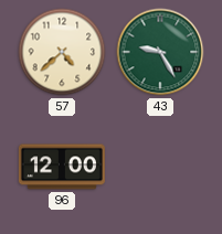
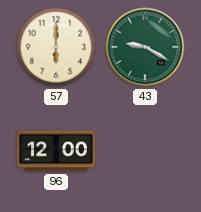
57: 4:38 -> 6:00 (56, 47)
43: 9:25 -> 9:20 (145, 47)
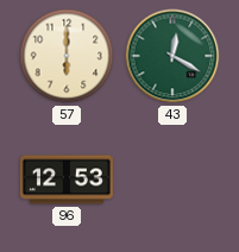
43: 9:20 -> 12:20 (172, 56)
96: 12:00 -> 12:53 (67, 179)
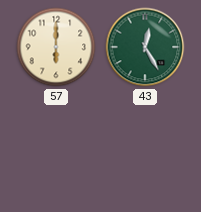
43: 12:20 -> 12:25 (145, 47)
96: 12:53 -> none (67, 179)
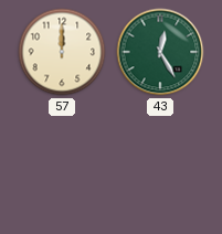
57: 6:00 -> 12:00 (62, 52)
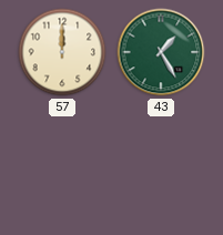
43: 12:25 -> 1:25 (161, 52)
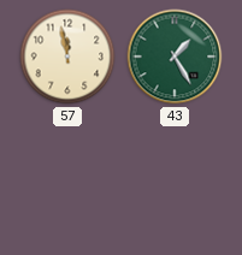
57: 12:00 -> 11:58 (67, 57)
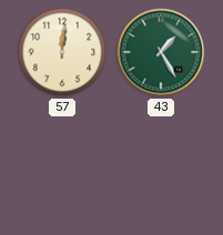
57: 11:58 -> 12:01 (62, 52)
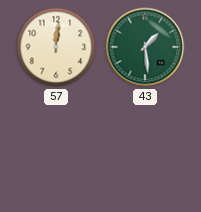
43: 1:25 -> 1:29 (145, 47)
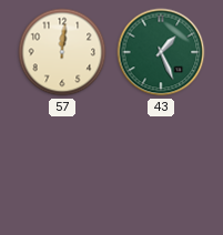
43: 1:29 -> 1:26 (161, 52)
